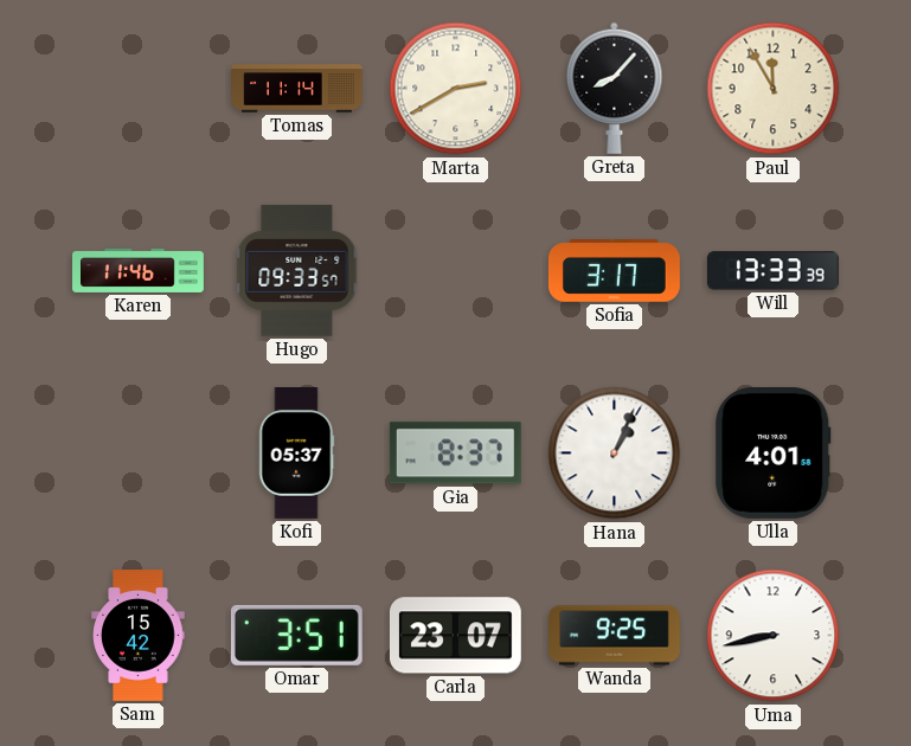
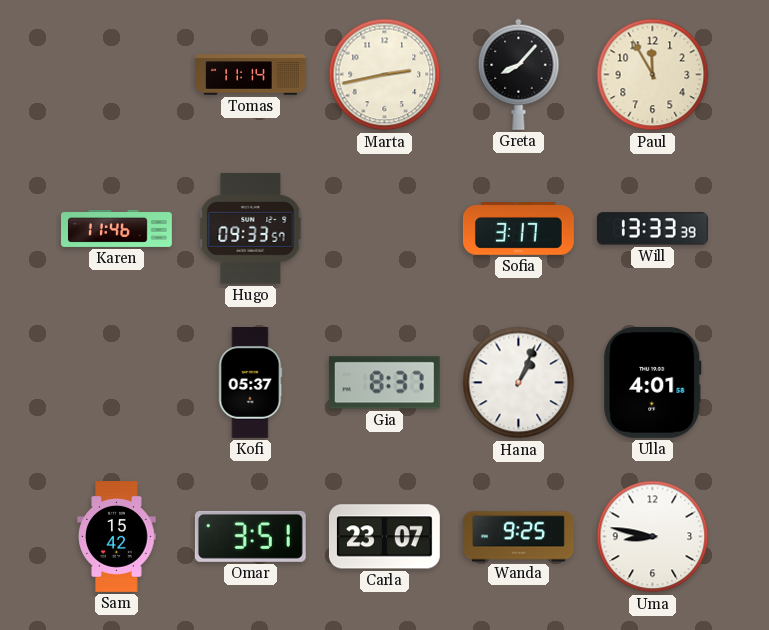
Marta: 2:40 -> 2:43 (385, 75)
Uma: 8:43 -> 8:47 (653, 537)
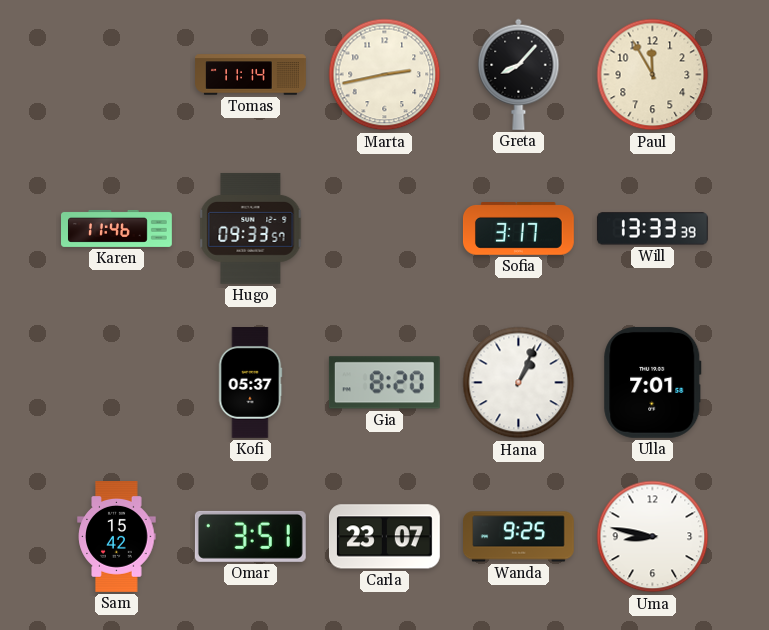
Gia: 8:37 -> 8:20 (384, 383)
Ulla: 4:01 -> 7:01 (653, 382)
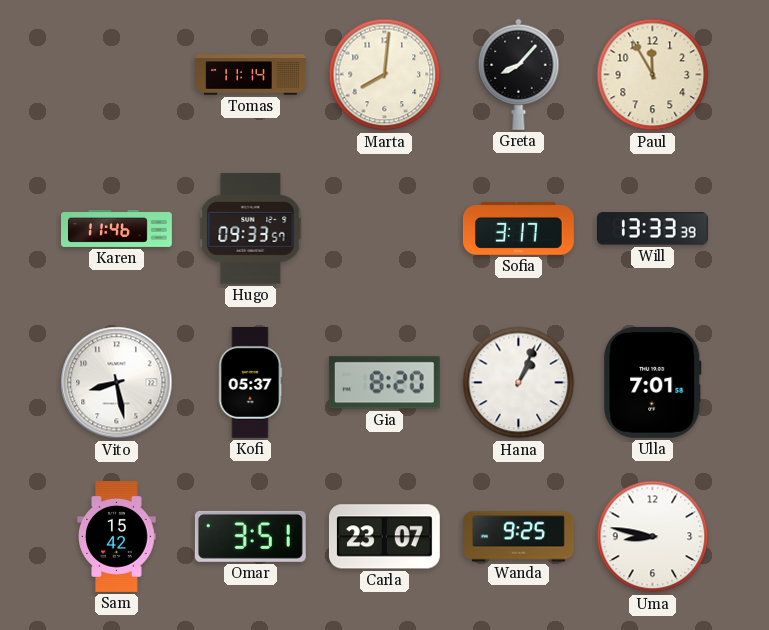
Marta: 2:43 -> 8:01 (385, 75)
Vito: none -> 8:28 (117, 383)
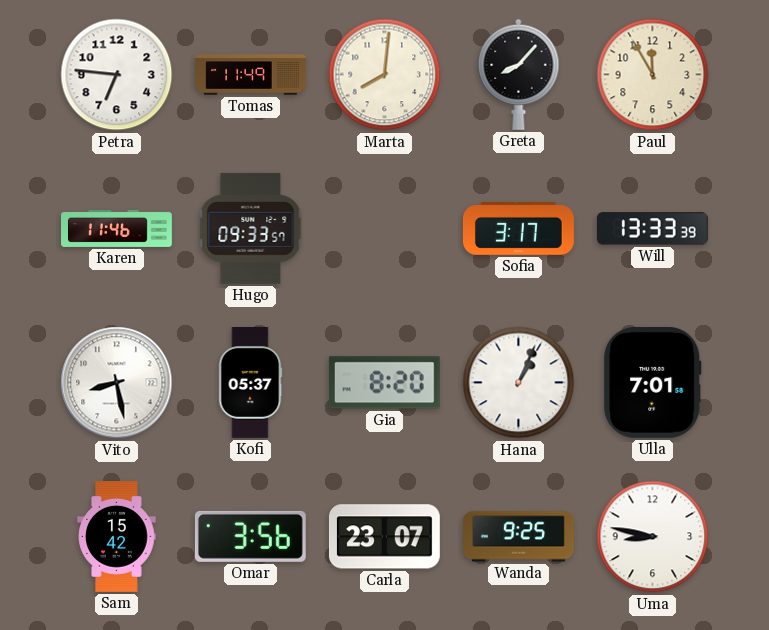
Petra: none -> 6:46 (117, 75)
Tomas: 11:14 -> 11:49 (251, 75)
Omar: 3:51 -> 3:56 (250, 536)
